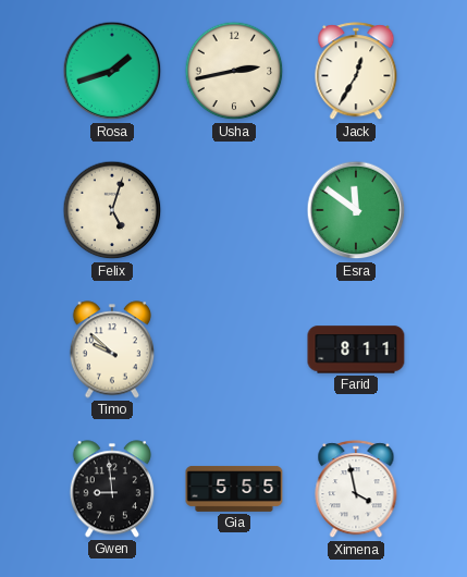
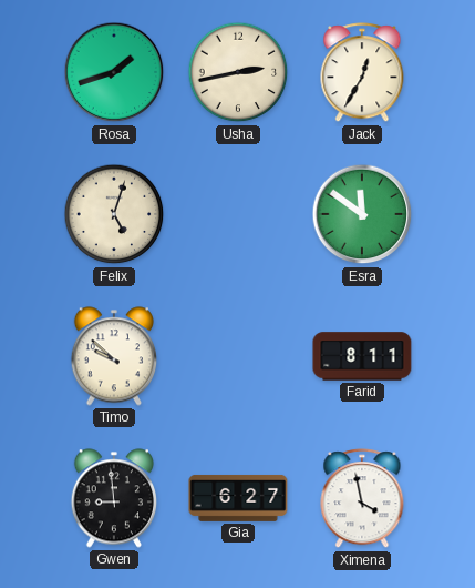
Gia: 5:55 -> 6:27 (238, 498)
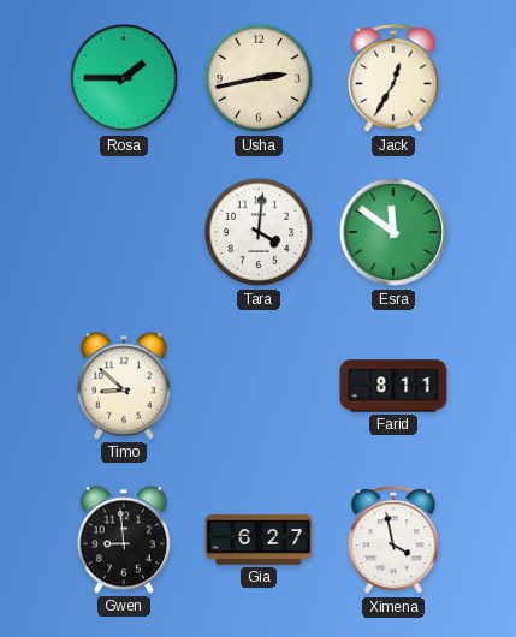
Rosa: 1:42 -> 1:45 (124, 78)
Felix: 5:03 -> none (114, 214)
Tara: none -> 4:01 (259, 232)
Timo: 9:52 -> 8:52 (123, 386)
